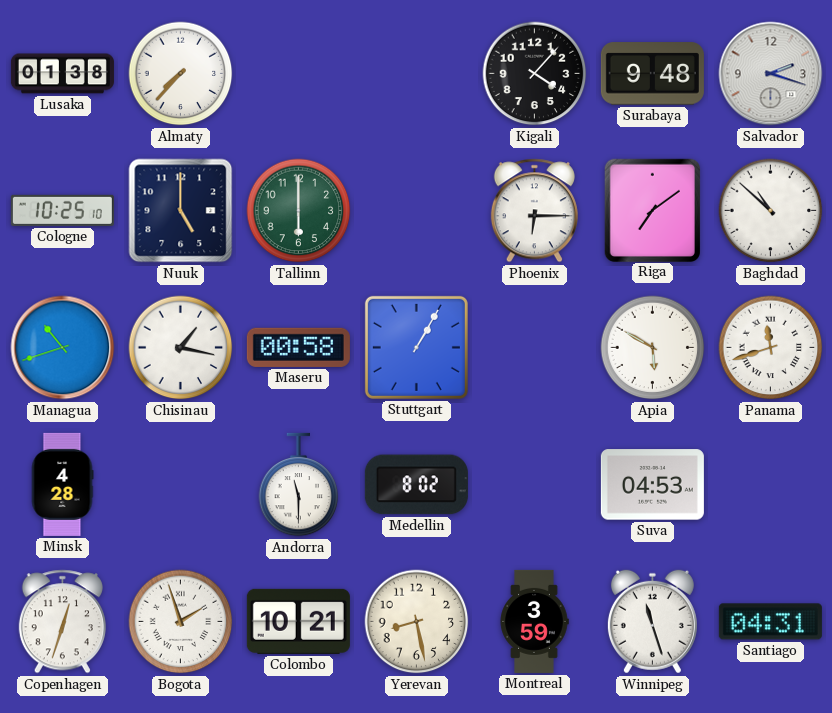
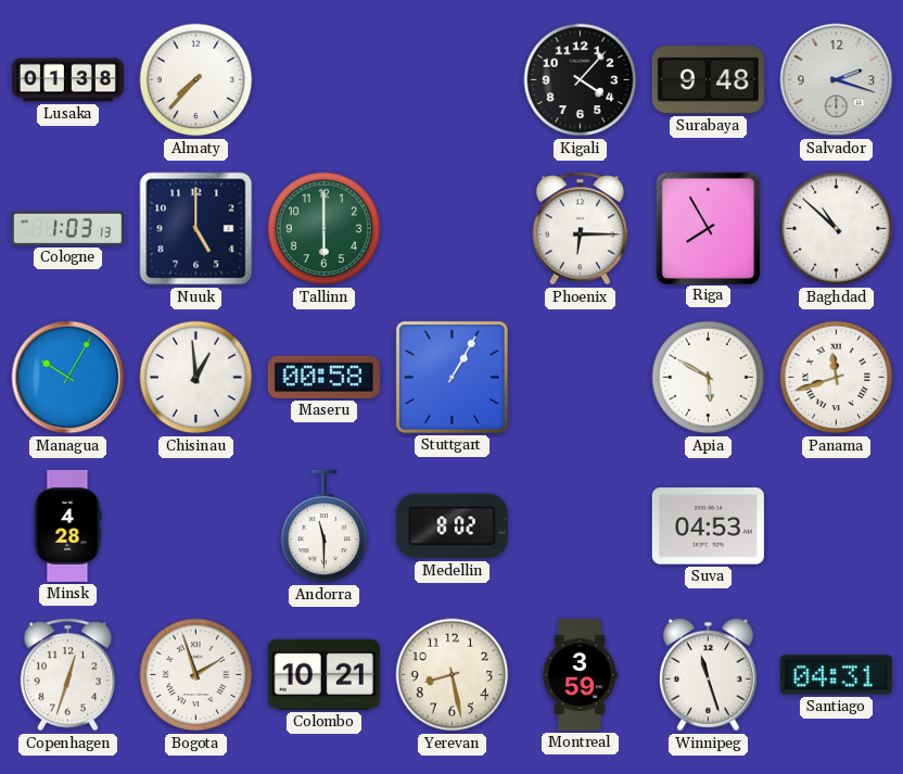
Cologne: 10:25 -> 1:03 (67, 228)
Riga: 7:09 -> 7:55 (708, 228)
Managua: 10:42 -> 10:05 (68, 378)
Chisinau: 1:17 -> 12:59 (196, 378)
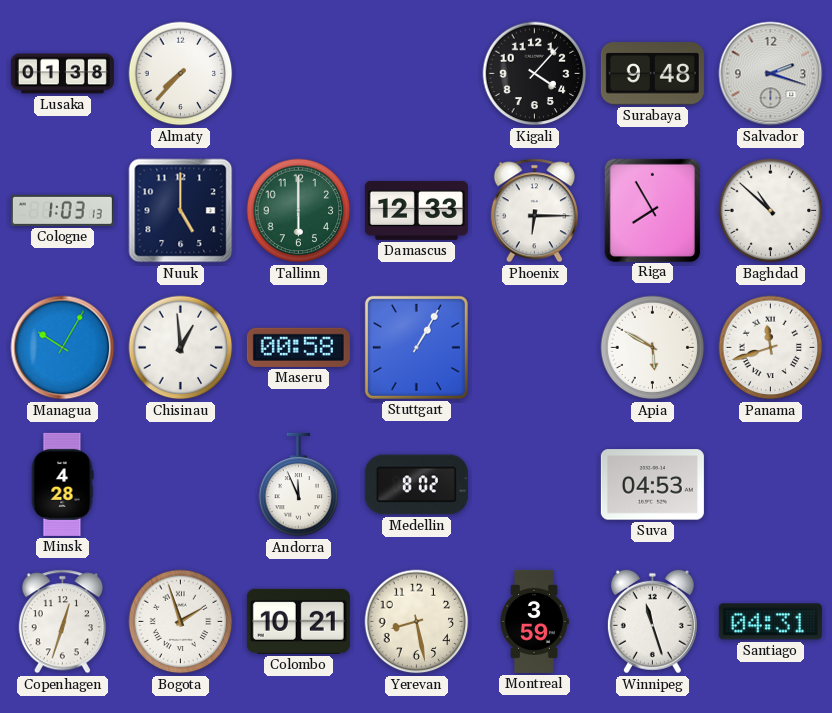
Damascus: none -> 12:33 (416, 210)
Andorra: 11:30 -> 11:56 (299, 485)
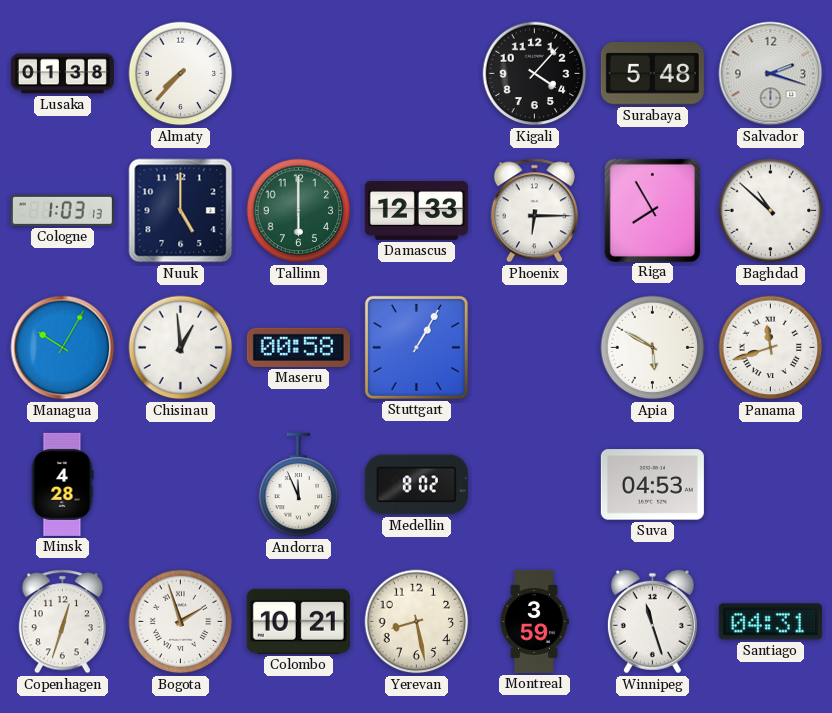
Surabaya: 9:48 -> 5:48 (652, 74)
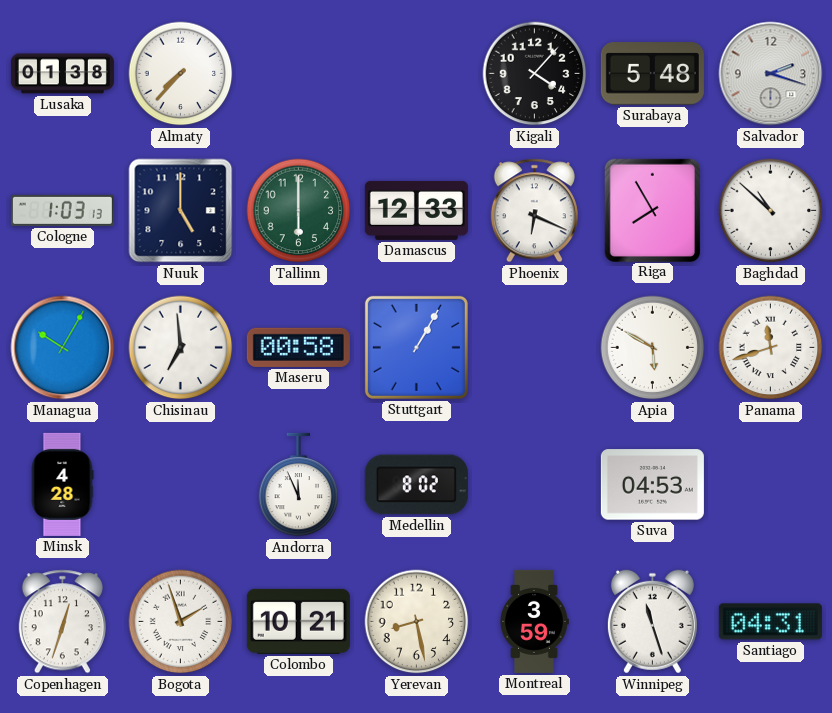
Phoenix: 6:15 -> 6:19 (534, 211)
Chisinau: 12:59 -> 6:59 (181, 348)
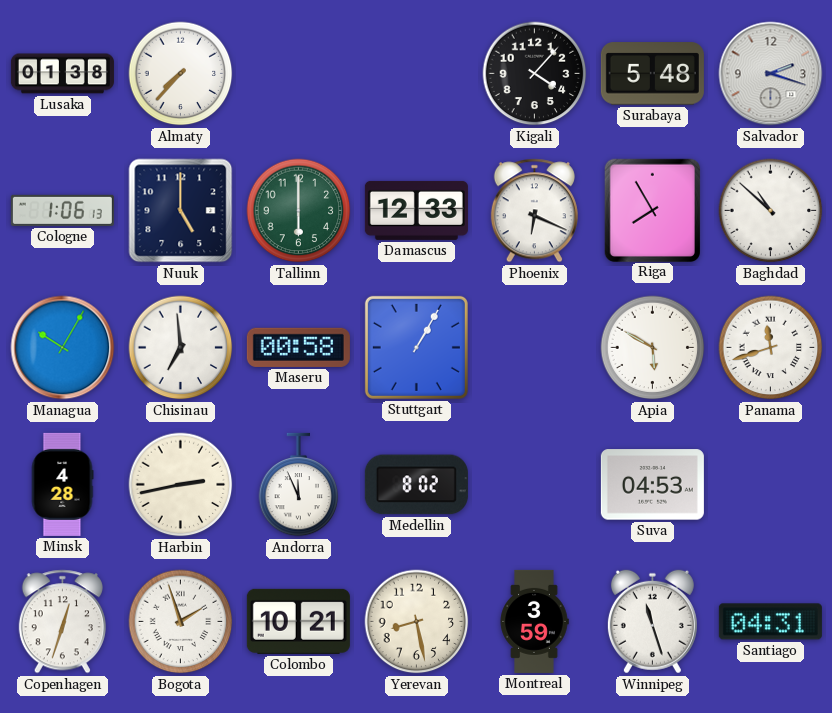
Cologne: 1:03 -> 1:06 (62, 210)
Harbin: none -> 2:43 (181, 485)
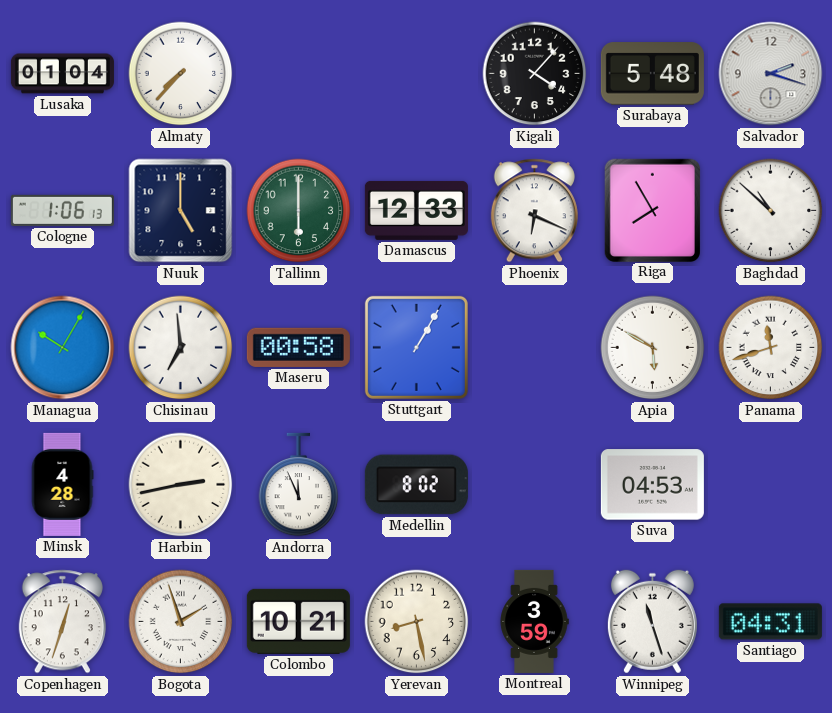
Lusaka: 01:38 -> 01:04 (62, 74)
